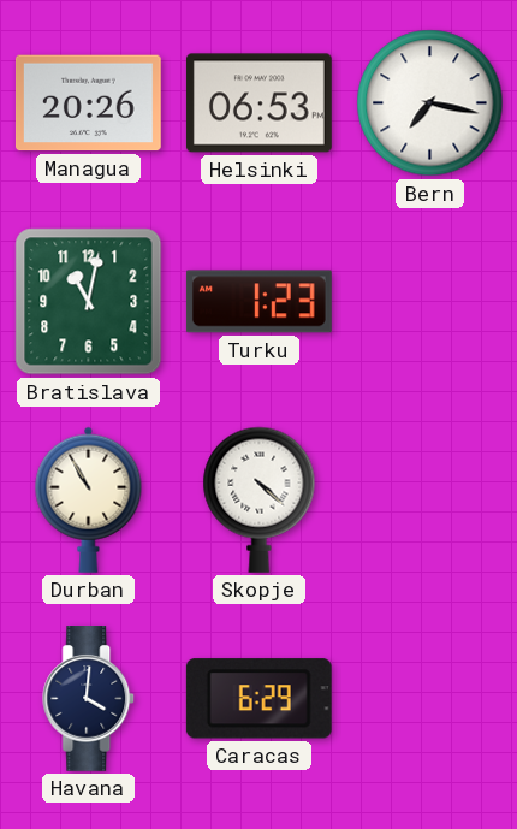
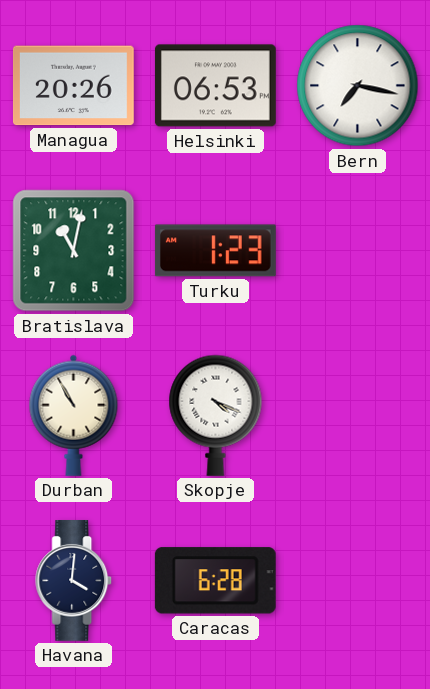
Skopje: 4:22 -> 4:19 (216, 415)
Caracas: 6:29 -> 6:28 (215, 581)
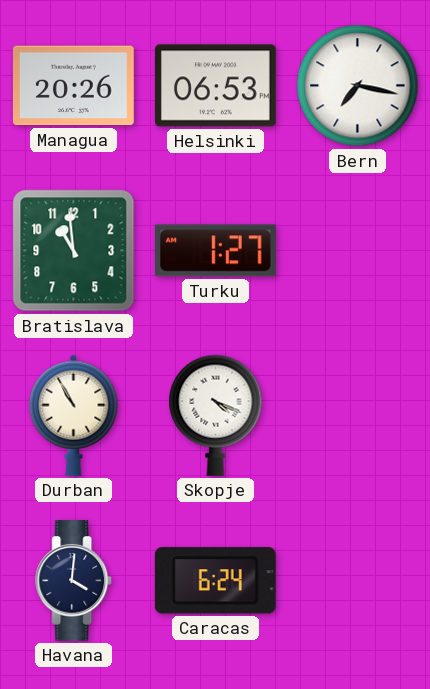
Bratislava: 11:02 -> 10:59 (74, 251)
Turku: 1:23 -> 1:27 (215, 251)
Caracas: 6:28 -> 6:24 (215, 581)
